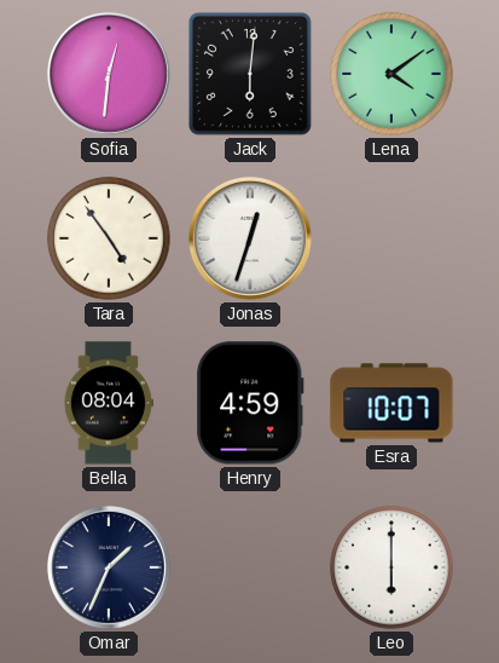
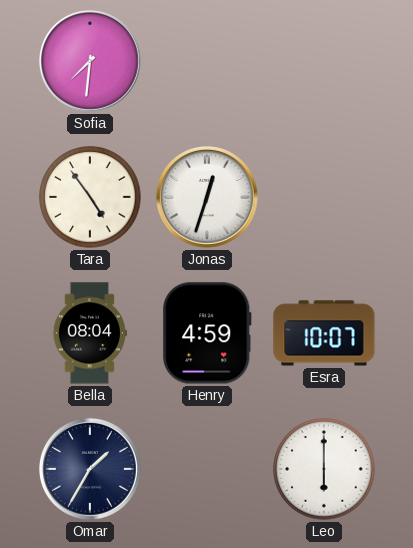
Sofia: 12:31 -> 7:31 (90, 61)
Jack: 6:01 -> none (250, 74)
Lena: 4:09 -> none (391, 74)
Omar: 1:34 -> 1:35 (90, 469)
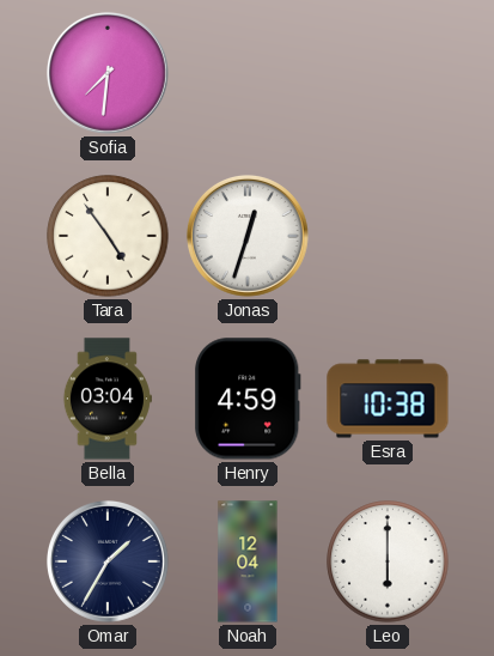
Bella: 08:04 -> 03:04 (106, 399)
Esra: 10:07 -> 10:38 (388, 399)
Noah: none -> 12:04 (248, 561)
